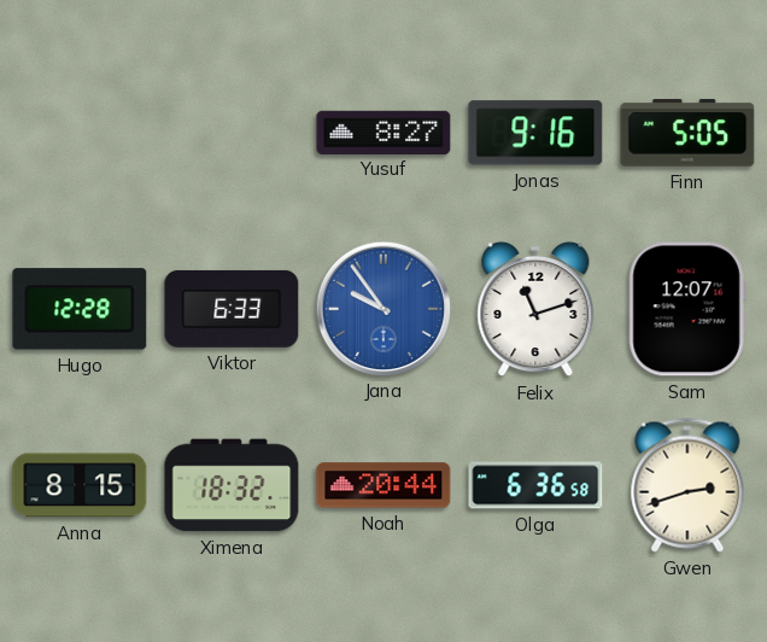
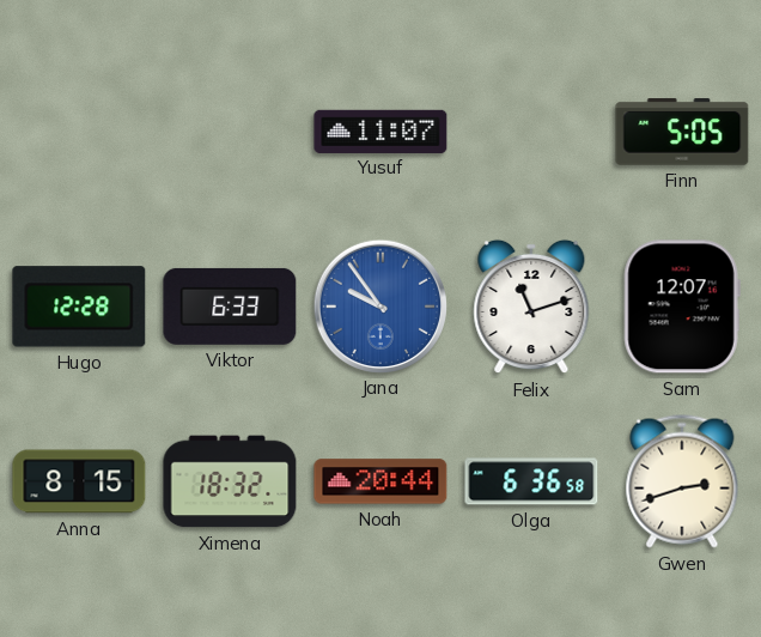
Yusuf: 8:27 -> 11:07 (380, 131)
Jonas: 9:16 -> none (535, 133)
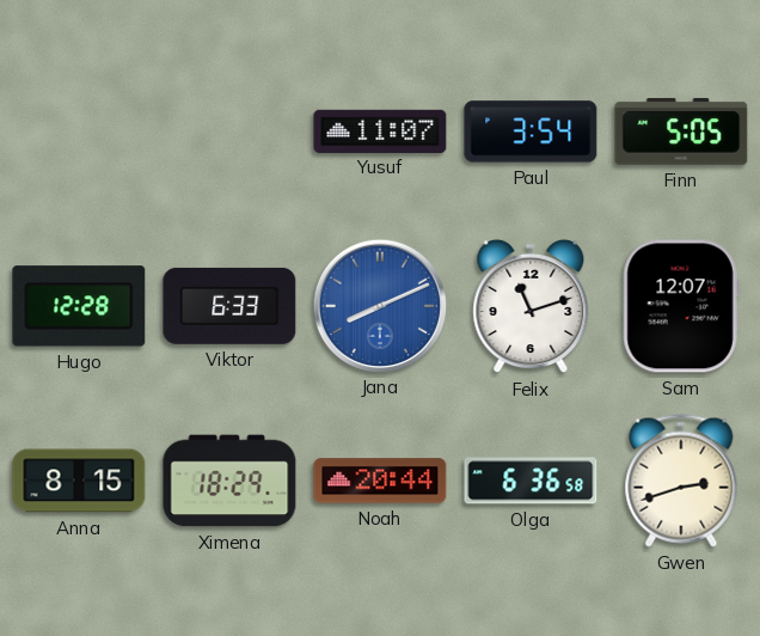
Paul: none -> 3:54 (531, 132)
Jana: 9:54 -> 8:11 (379, 305)
Ximena: 18:32 -> 18:29 (229, 481)
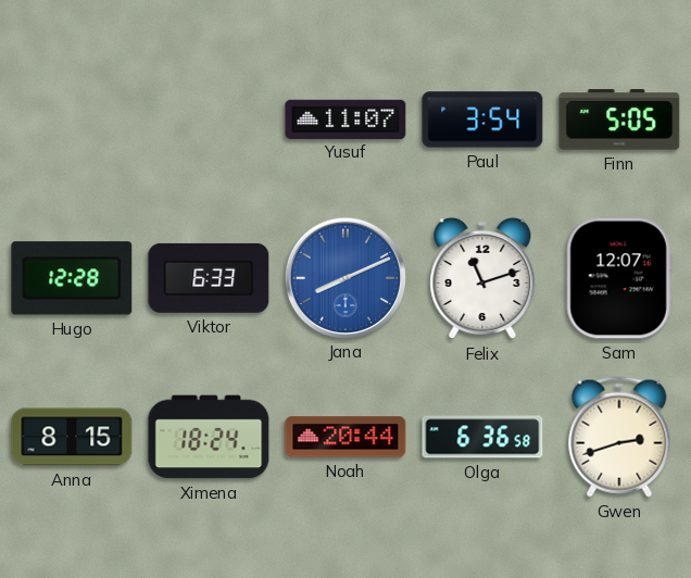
Ximena: 18:29 -> 18:24 (209, 437)
